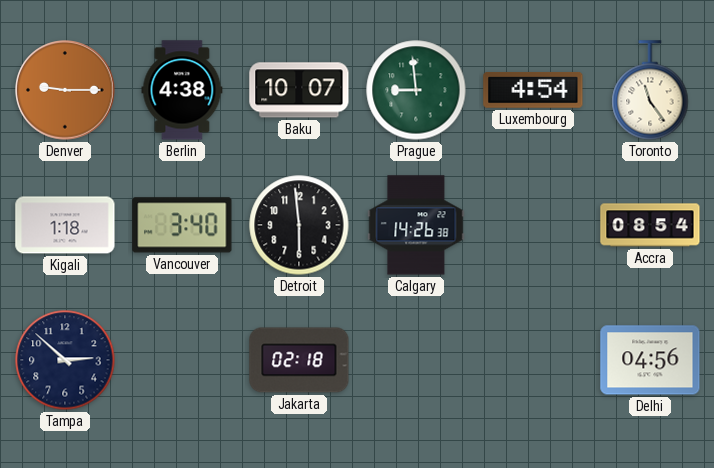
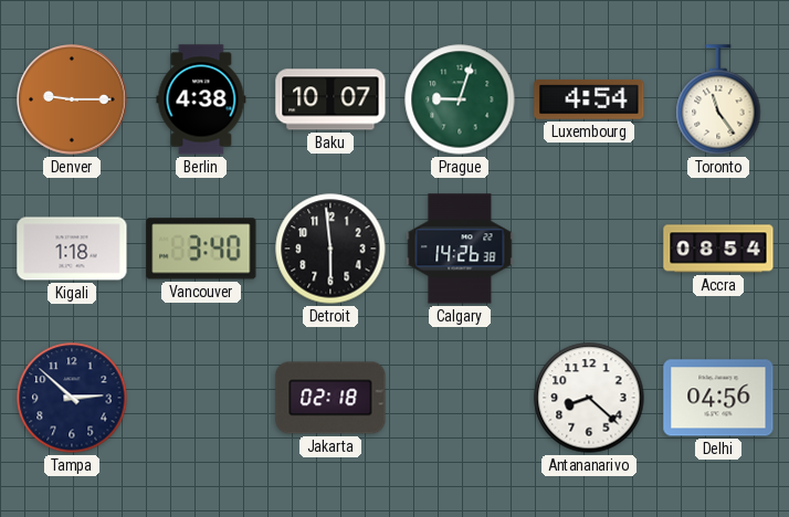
Prague: 8:59 -> 9:03 (460, 99)
Antananarivo: none -> 8:22 (589, 398)
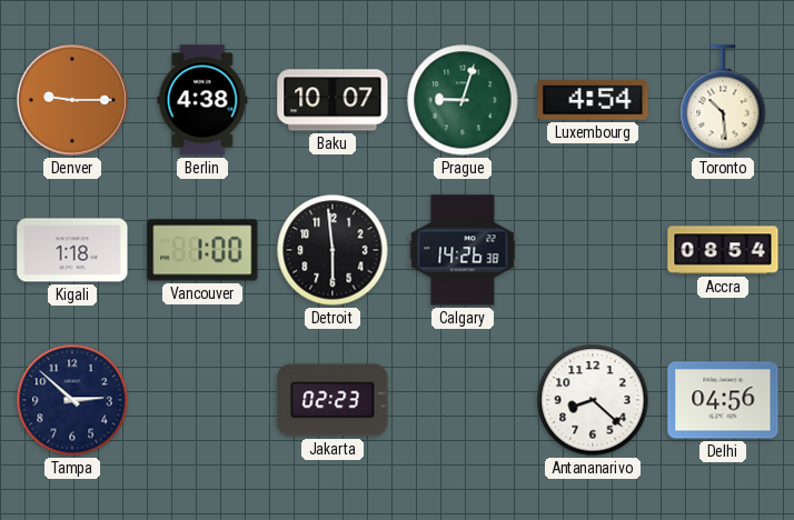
Toronto: 11:24 -> 10:29 (723, 100)
Vancouver: 3:40 -> 1:00 (202, 250)
Jakarta: 02:18 -> 02:23 (333, 400)
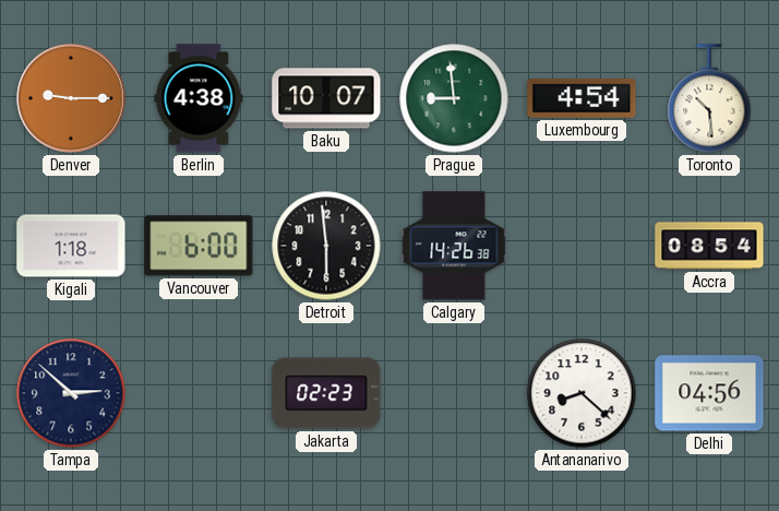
Prague: 9:03 -> 8:59 (454, 98)
Vancouver: 1:00 -> 6:00 (199, 246)
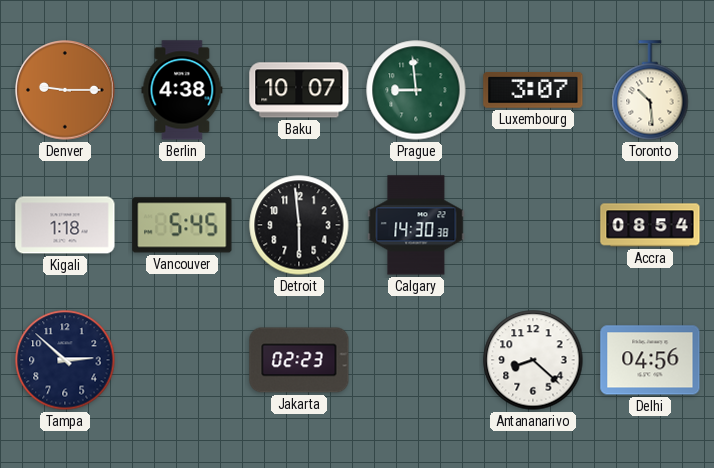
Luxembourg: 4:54 -> 3:07 (533, 90)
Vancouver: 6:00 -> 5:45 (182, 225)
Calgary: 14:26 -> 14:30 (416, 225)
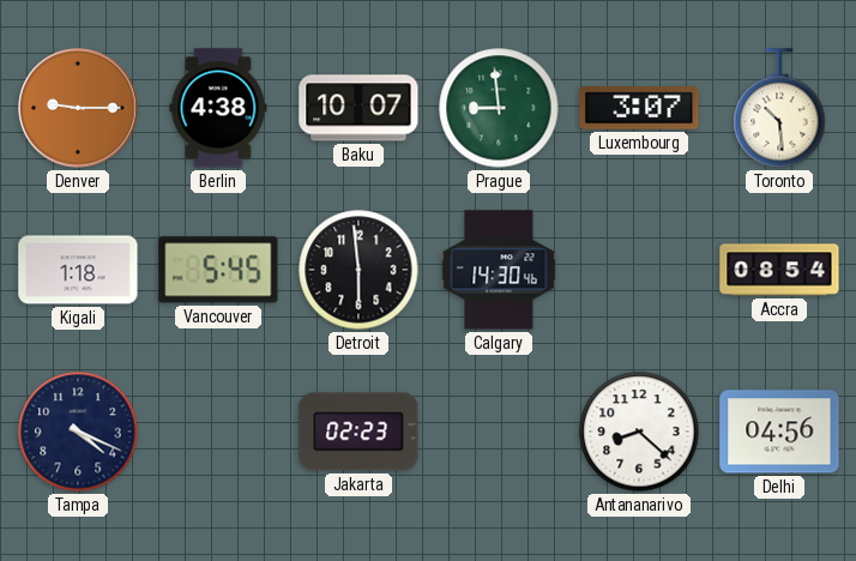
Calgary: 14:30:38 -> 14:30:46 (499, 270)
Tampa: 2:52 -> 4:19 (78, 432)
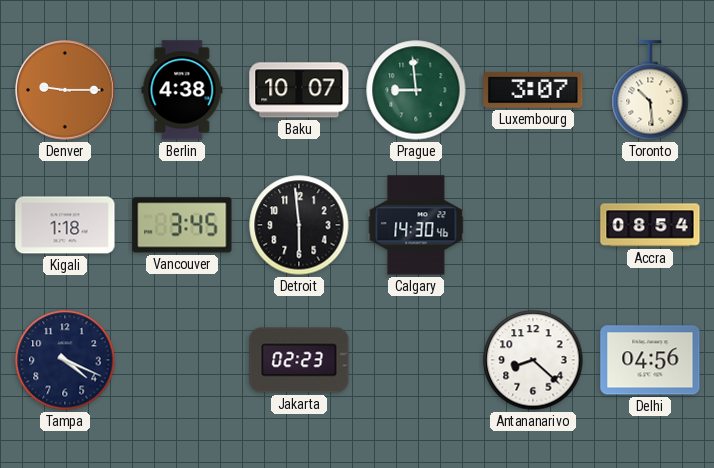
Vancouver: 5:45 -> 3:45 (182, 225)
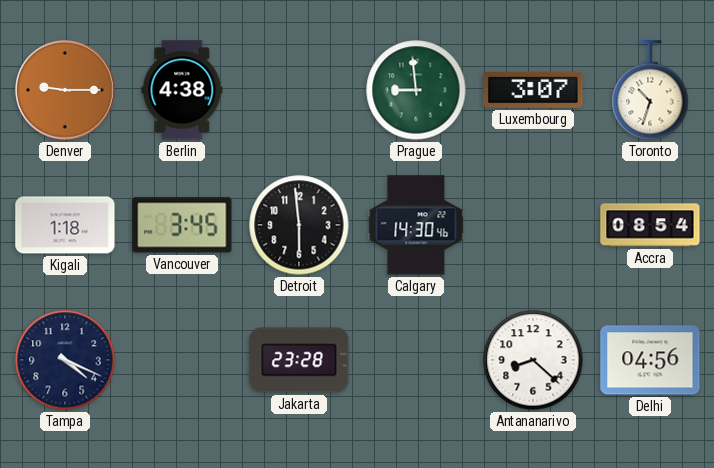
Baku: 10:07 -> none (299, 90)
Toronto: 10:29 -> 10:33 (650, 90)
Jakarta: 02:23 -> 23:28 (299, 360)
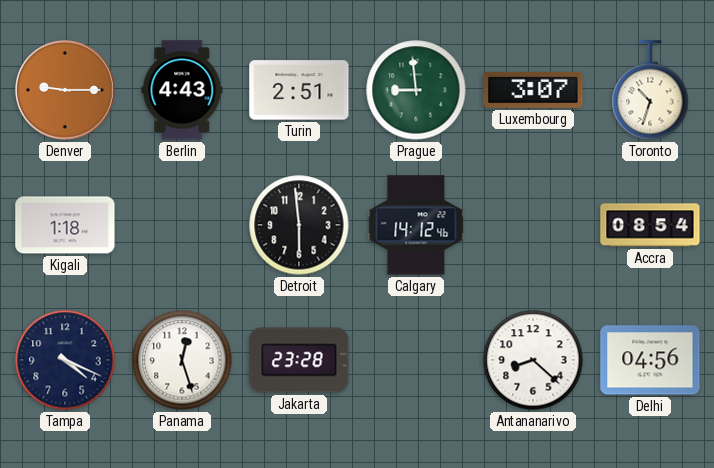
Berlin: 4:38 -> 4:43 (182, 90)
Turin: none -> 2:51 (299, 90)
Vancouver: 3:45 -> none (182, 225)
Calgary: 14:30 -> 14:12 (416, 225)
Panama: none -> 12:27 (182, 360)
